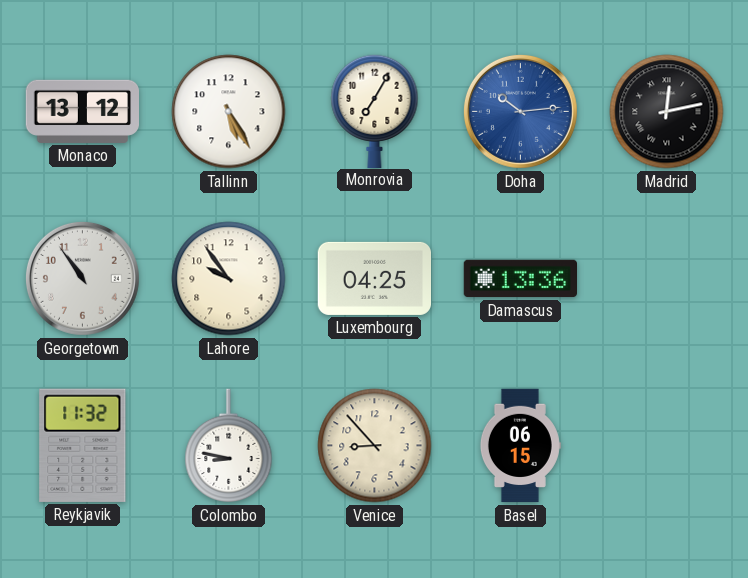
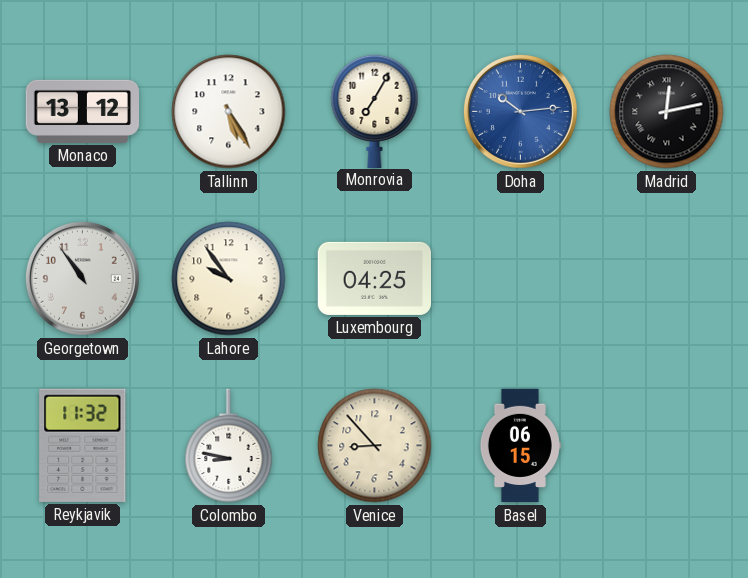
Damascus: 13:36 -> none (520, 279)
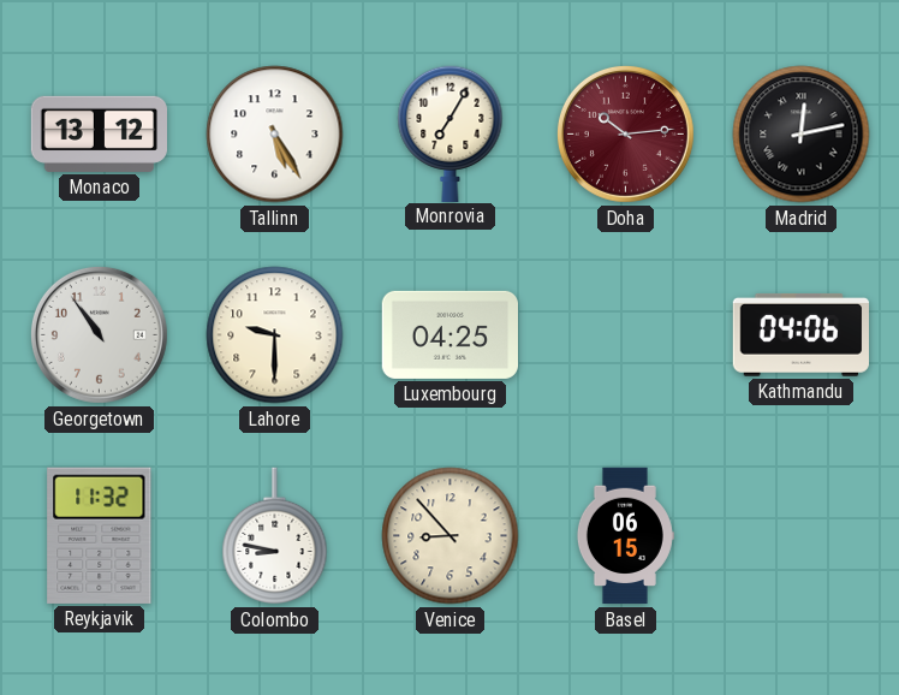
Doha dial: blue -> burgundy (625, 133)
Lahore: 9:54 -> 9:30 (275, 335)
Kathmandu: none -> 04:06 (800, 335)
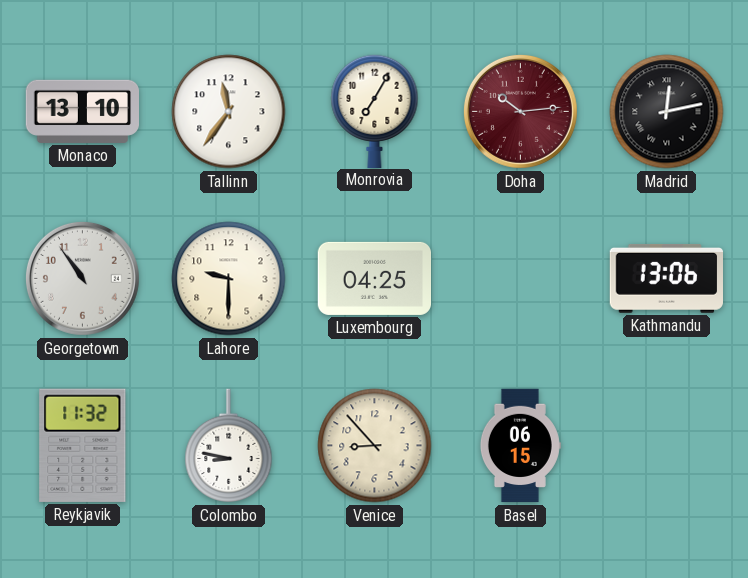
Monaco: 13:12 -> 13:10 (83, 111)
Tallinn: 5:25 -> 11:36 (229, 112)
Kathmandu: 04:06 -> 13:06 (666, 279)
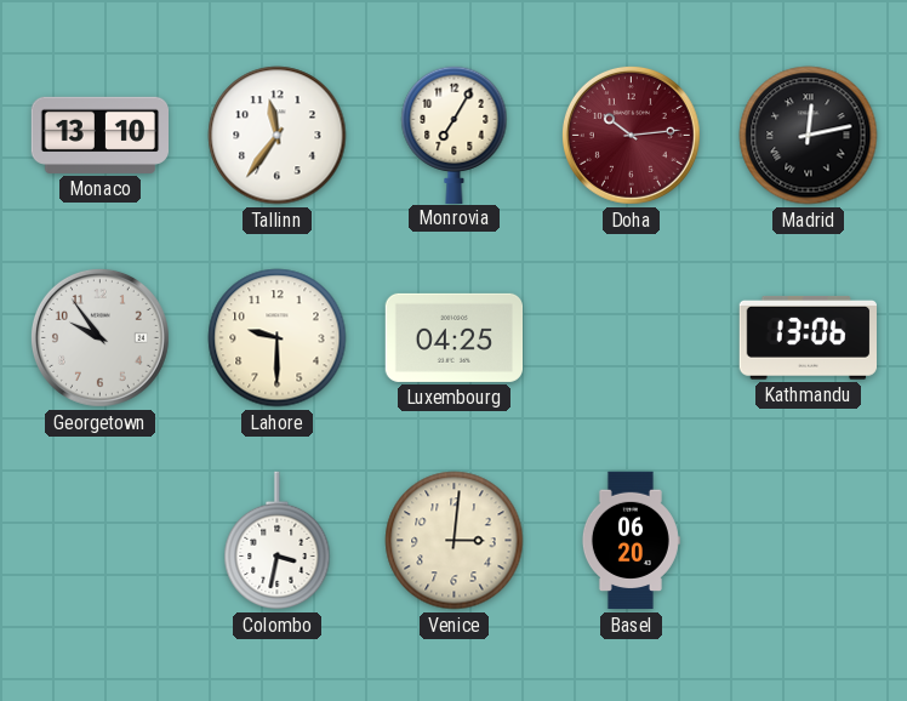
Georgetown: 10:54 -> 9:54 (99, 337)
Reykjavik: 11:32 -> none (83, 445)
Colombo: 8:47 -> 3:32 (278, 541)
Venice: 8:53 -> 3:01 (455, 541)
Basel: 06:15 -> 06:20 (631, 541)
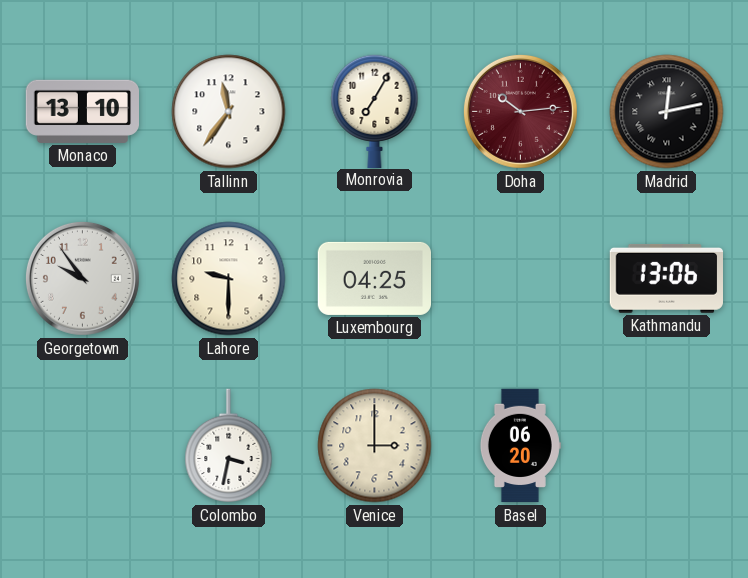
Venice: 3:01 -> 3:00 (375, 446)
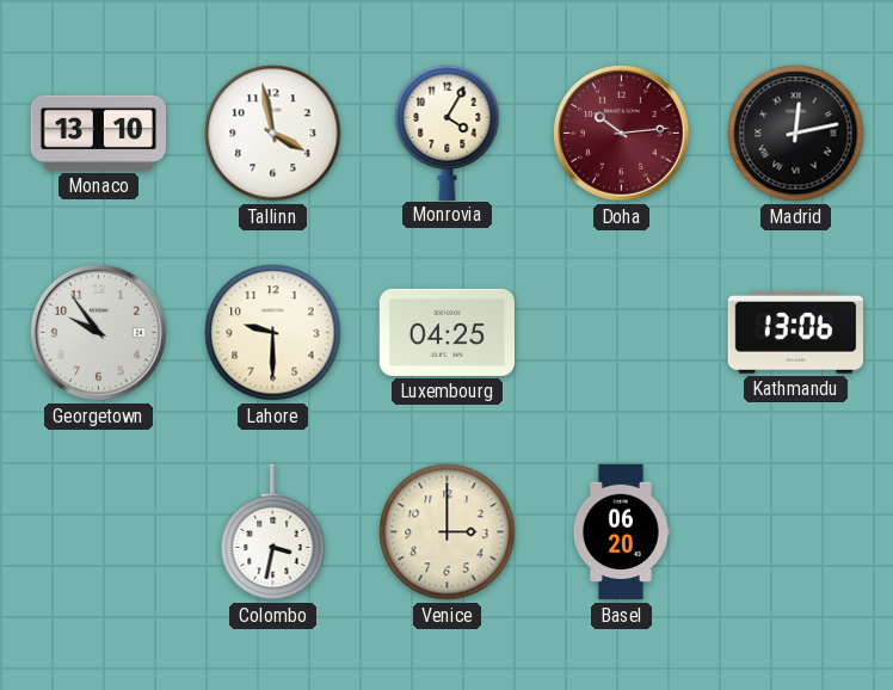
Tallinn: 11:36 -> 3:58 (273, 134)
Monrovia: 7:05 -> 4:05 (448, 133)
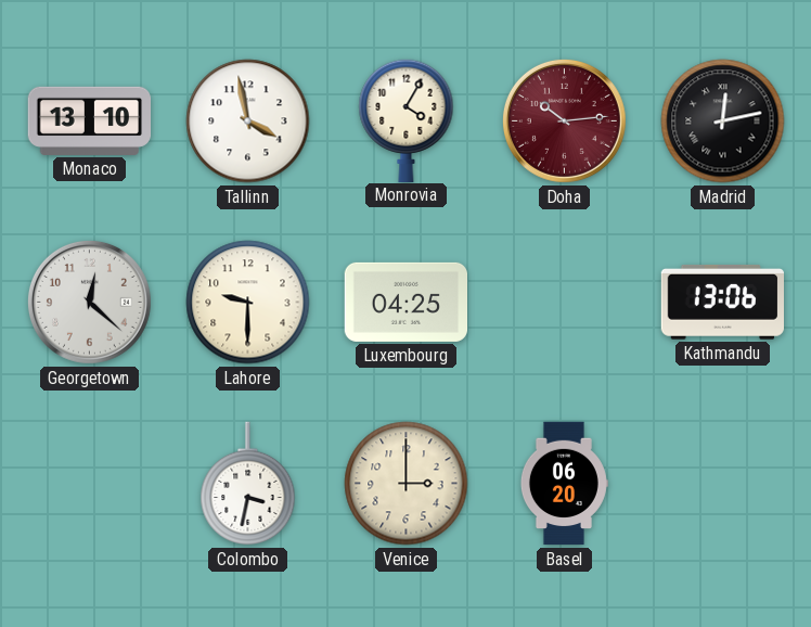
Georgetown: 9:54 -> 12:22 (89, 302)
